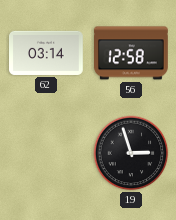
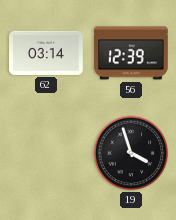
56: 12:58 -> 12:39 (132, 53)
19: 2:57 -> 3:57 (131, 153)
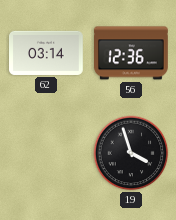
56: 12:39 -> 12:36 (132, 53)
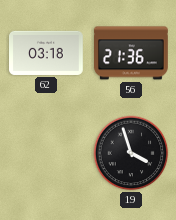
62: 03:14 -> 03:18 (47, 53)
56: 12:36 -> 21:36 (132, 53)
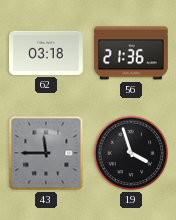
43: none -> 11:45 (46, 153)
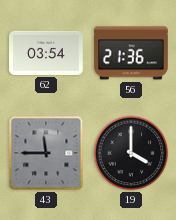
62: 03:18 -> 03:54 (47, 53)
19: 3:57 -> 4:00 (131, 153)
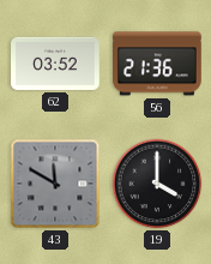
62: 03:54 -> 03:52 (56, 64)
43: 11:45 -> 11:50 (55, 184)
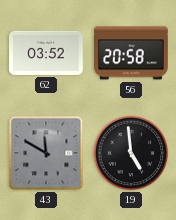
56: 21:36 -> 20:58 (132, 53)
19: 4:00 -> 4:59 (131, 153)
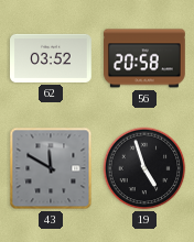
19: 4:59 -> 4:57 (144, 168)
